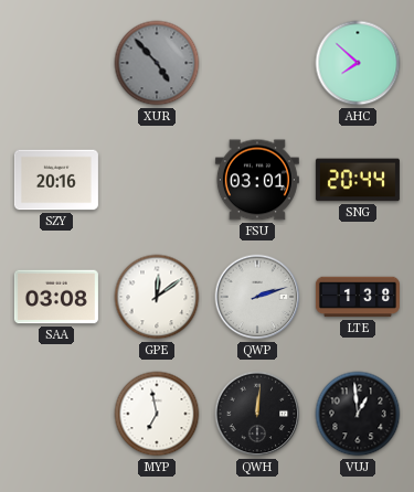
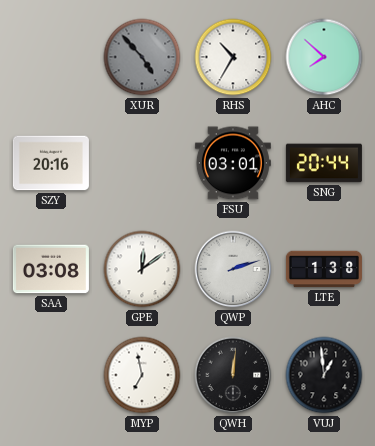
RHS: none -> 10:35 (233, 57)
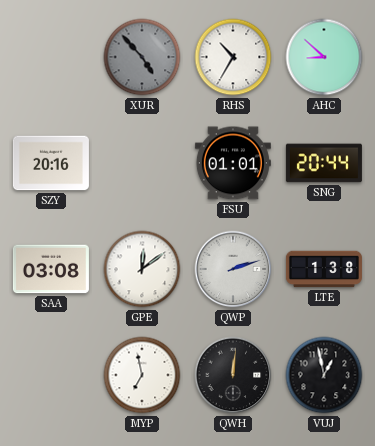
AHC: 7:52 -> 8:52 (324, 57)
FSU: 03:01 -> 01:01 (233, 163)
VUJ: 12:59 -> 12:58 (324, 375)
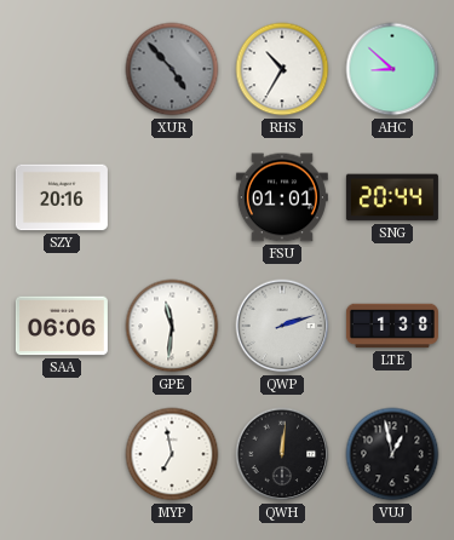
SAA: 03:08 -> 06:06 (62, 326)
GPE: 12:09 -> 11:31 (172, 326)
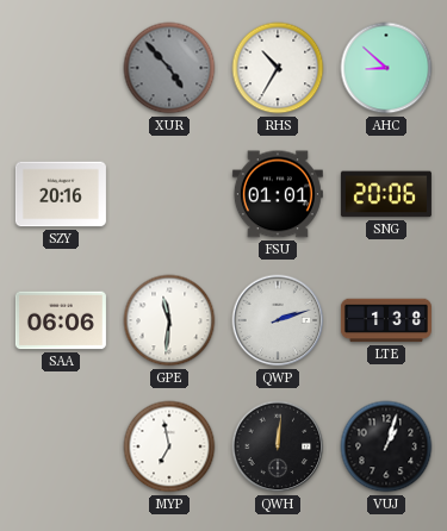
SNG: 20:44 -> 20:06 (386, 194)
VUJ: 12:58 -> 1:03 (386, 446)
